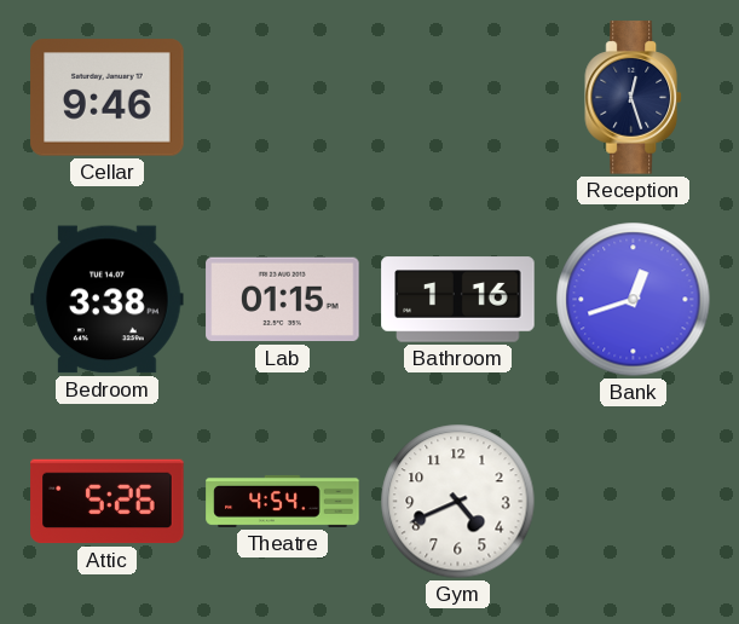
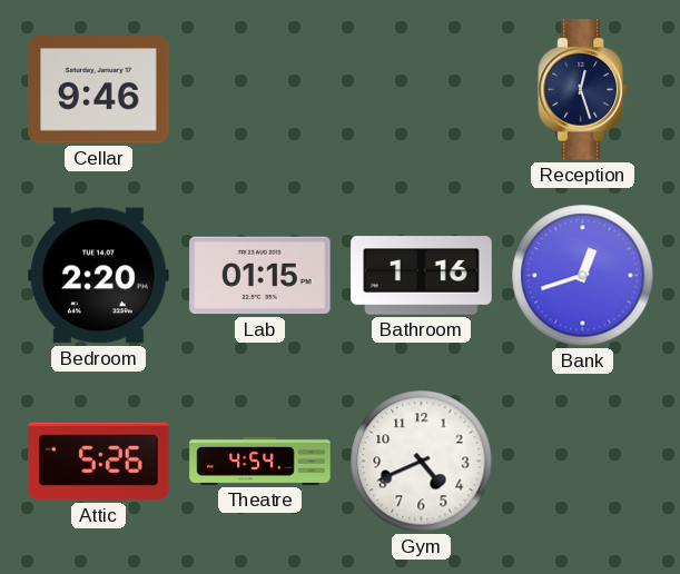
Bedroom: 3:38 -> 2:20 (99, 276)
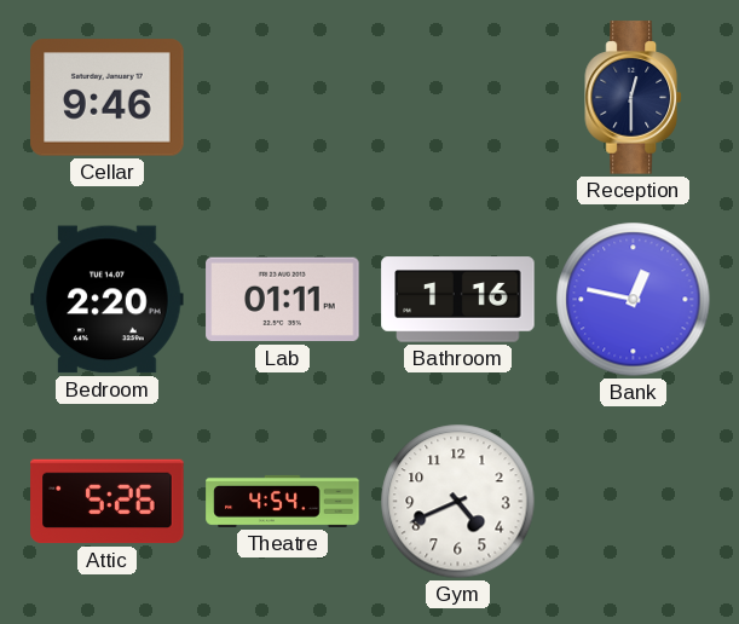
Reception: 12:27 -> 12:30 (633, 98)
Lab: 01:15 -> 01:11 (283, 300)
Bank: 12:42 -> 12:47 (634, 300)
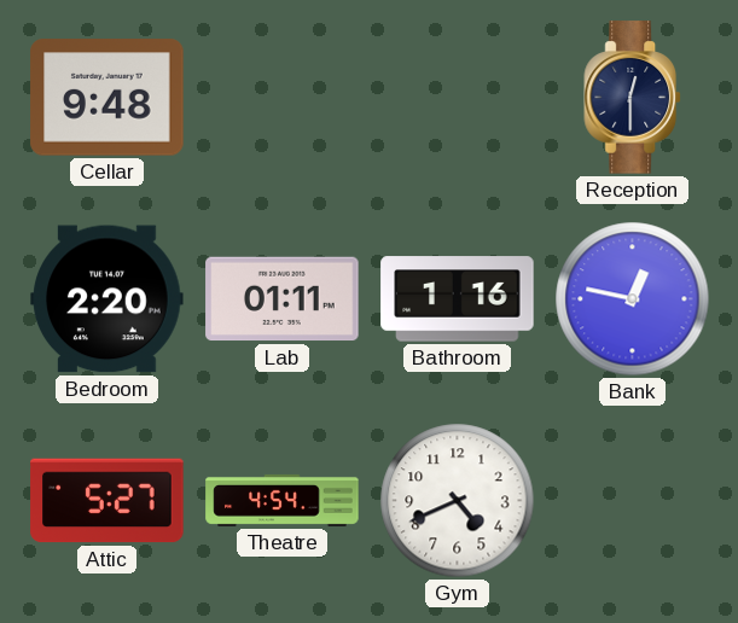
Cellar: 9:46 -> 9:48 (107, 98)
Attic: 5:26 -> 5:27 (107, 501)
